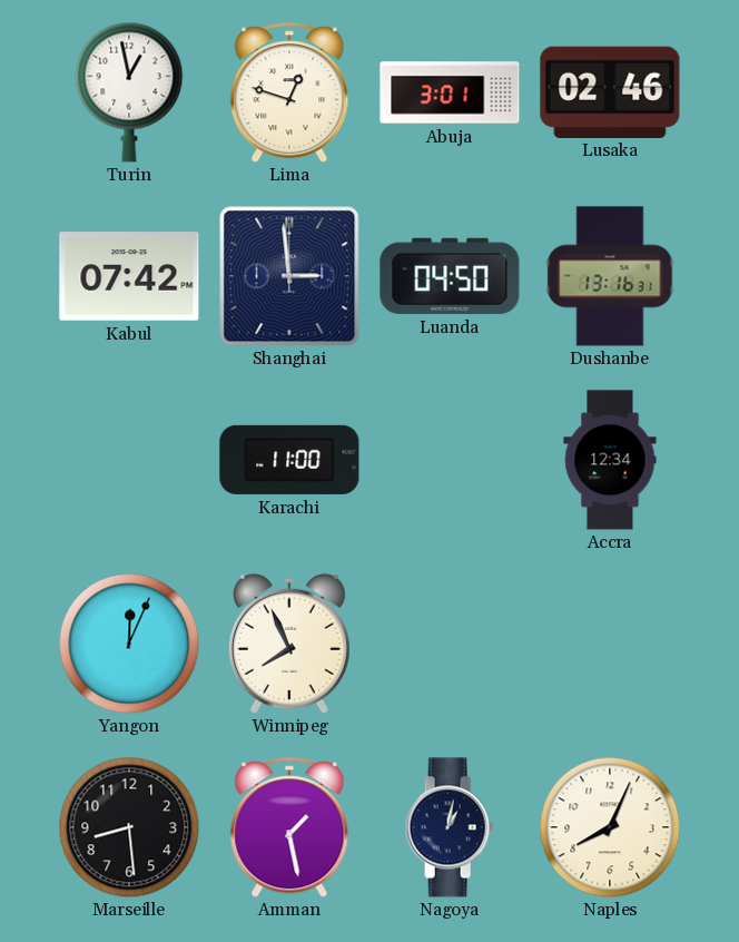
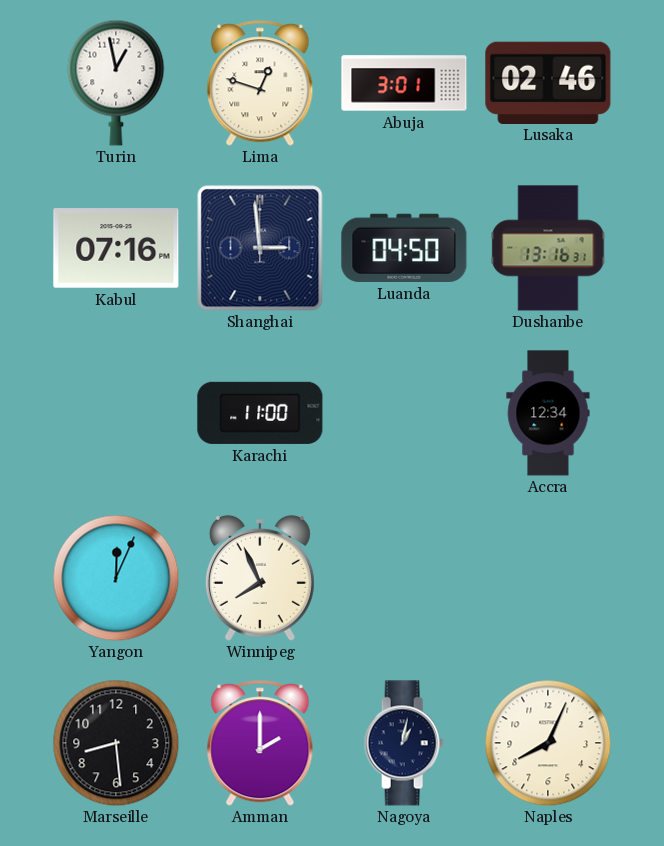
Kabul: 07:42 -> 07:16 (116, 248)
Amman: 1:28 -> 2:00 (260, 743)
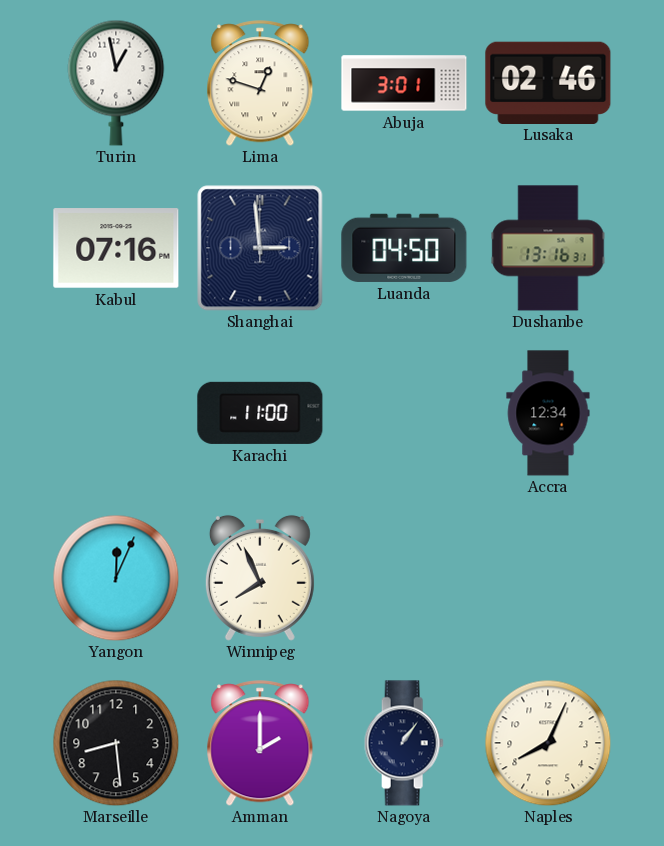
Nagoya: 1:02 -> 1:06 (404, 743)
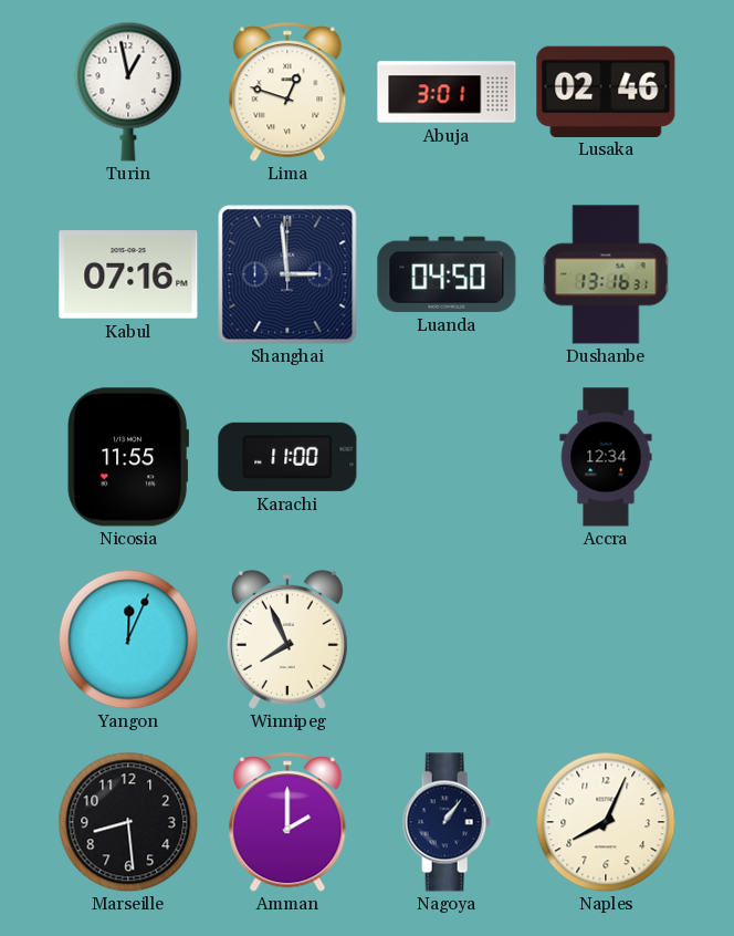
Nicosia: none -> 11:55 (128, 457)
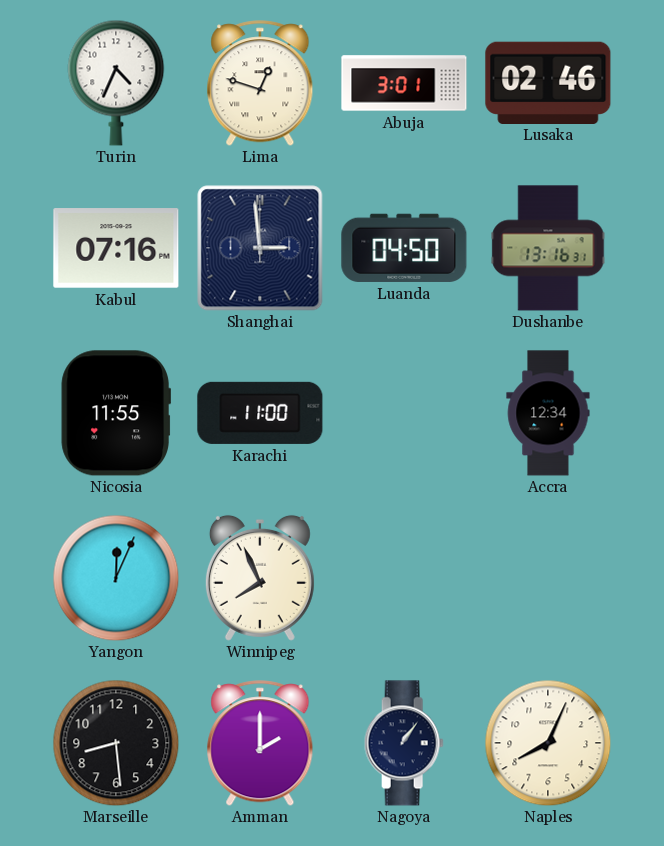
Turin: 12:58 -> 4:34 (116, 83)
